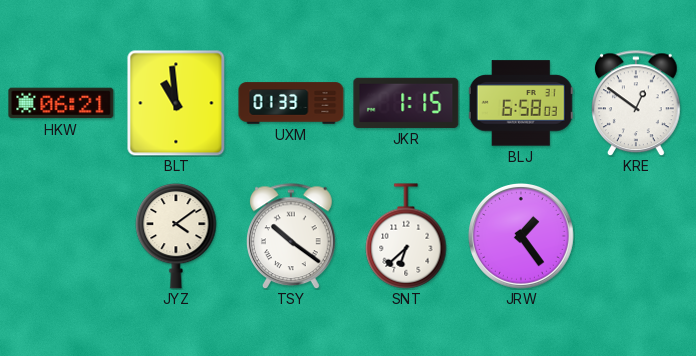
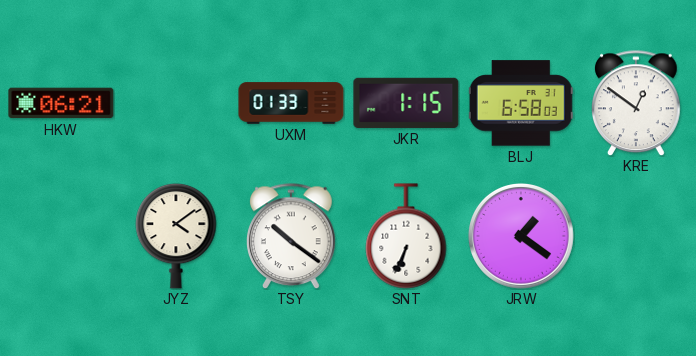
BLT: 10:59 -> none (176, 103)
SNT: 6:38 -> 6:34 (406, 236)
JRW: 1:24 -> 1:21 (521, 236)
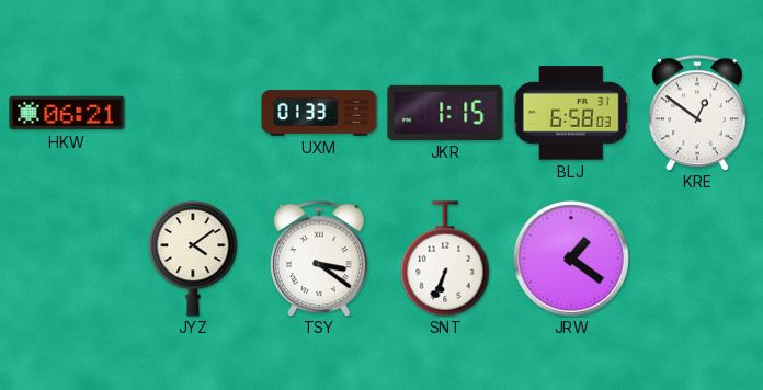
TSY: 10:21 -> 3:21 (320, 259)
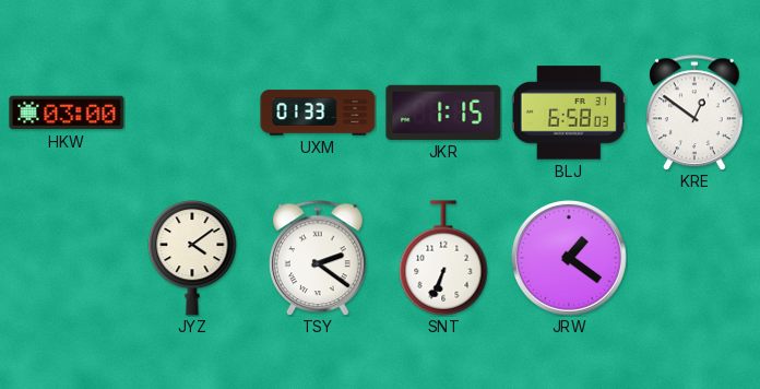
HKW: 06:21 -> 03:00 (67, 113)
TSY: 3:21 -> 2:21 (319, 258)
